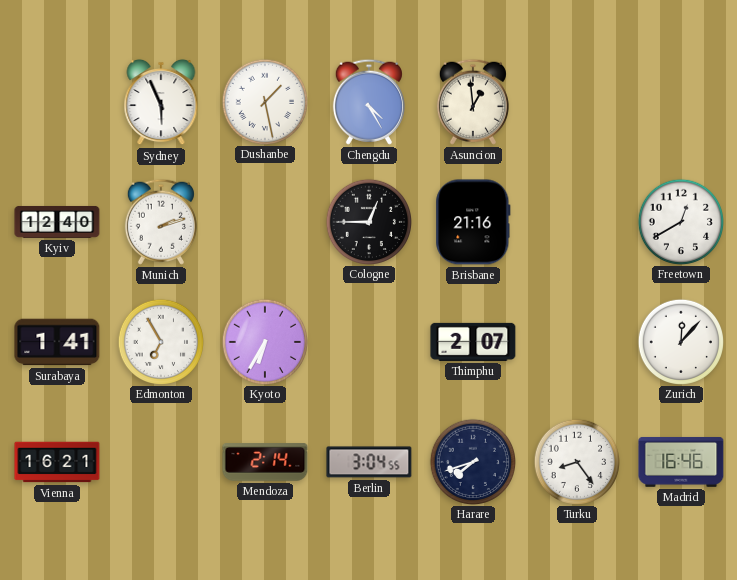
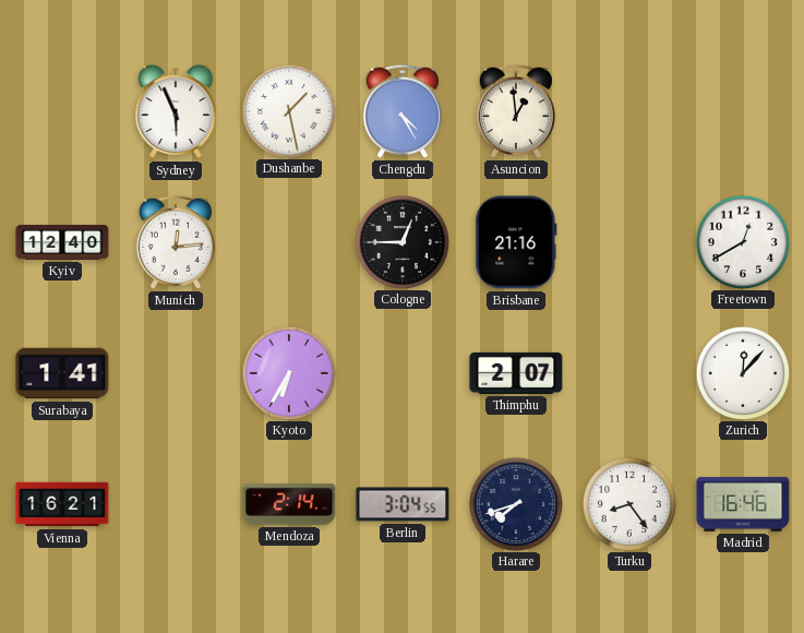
Munich: 2:12 -> 12:14 (176, 242)
Edmonton: 6:55 -> none (160, 341)
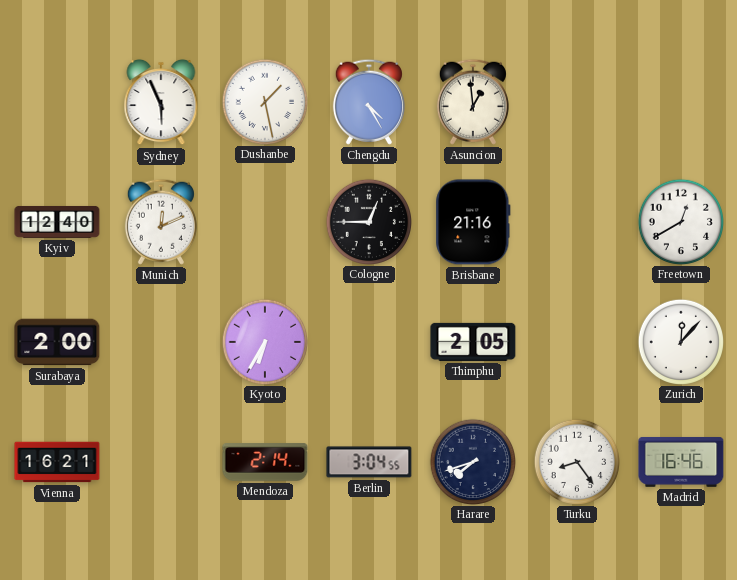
Munich: 12:14 -> 12:11 (161, 222)
Surabaya: 1:41 -> 2:00 (57, 342)
Thimphu: 2:07 -> 2:05 (473, 342)
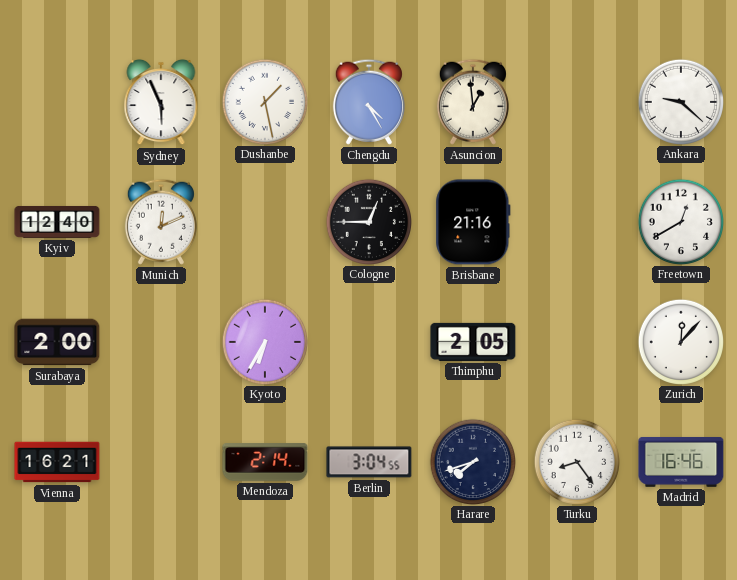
Ankara: none -> 9:22 (680, 101)
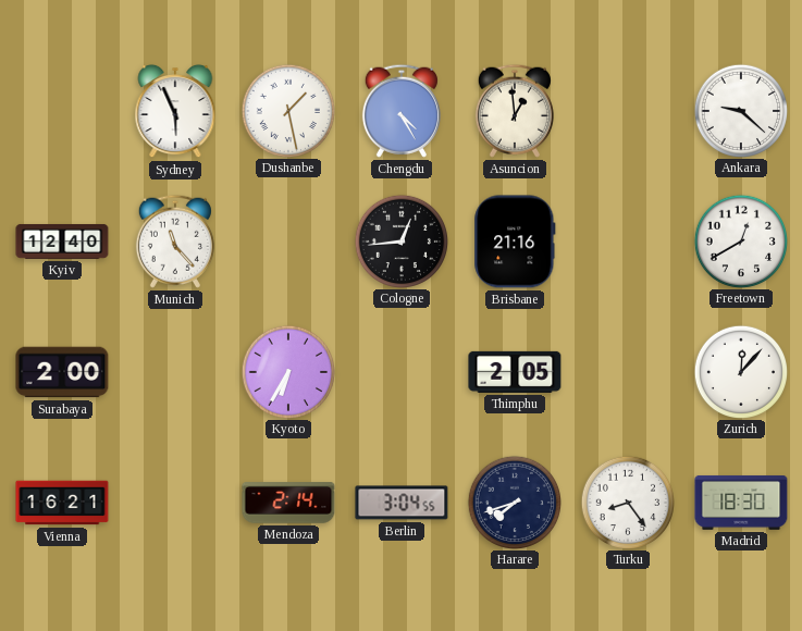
Munich: 12:11 -> 11:23 (175, 242)
Cologne: 12:45 -> 12:44 (400, 240)
Madrid: 16:46 -> 18:30 (741, 503)
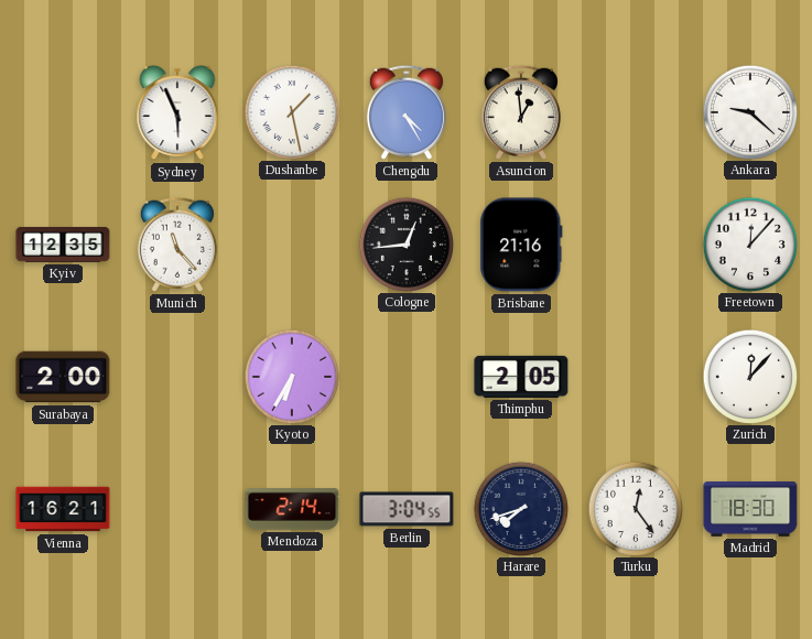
Kyiv: 12:40 -> 12:35 (63, 245)
Freetown: 12:40 -> 12:07 (749, 243)
Turku: 8:24 -> 12:24 (635, 508)
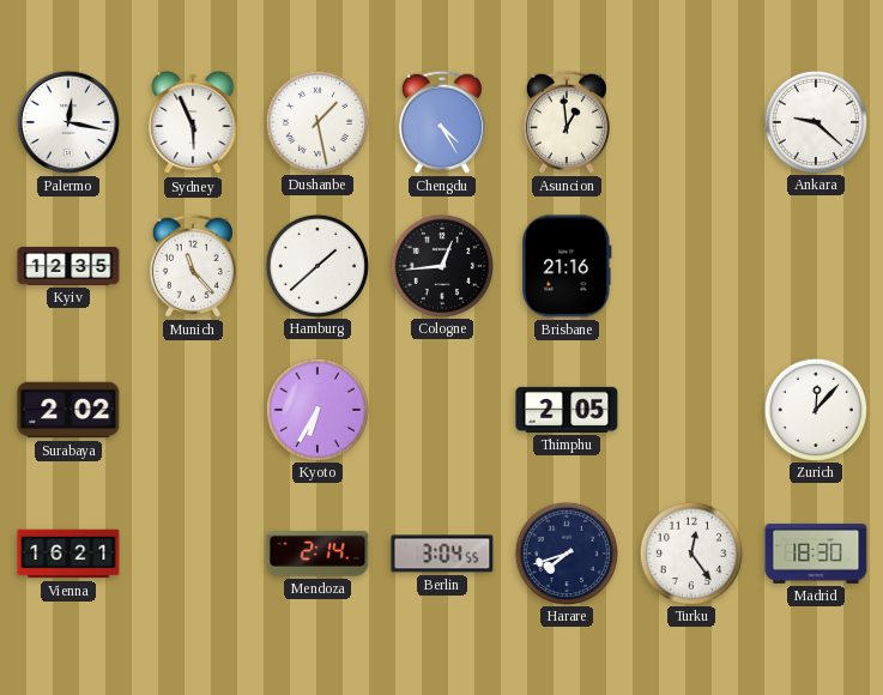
Palermo: none -> 12:17 (68, 122)
Hamburg: none -> 1:38 (316, 265)
Freetown: 12:07 -> none (749, 243)
Surabaya: 2:00 -> 2:02 (68, 410)
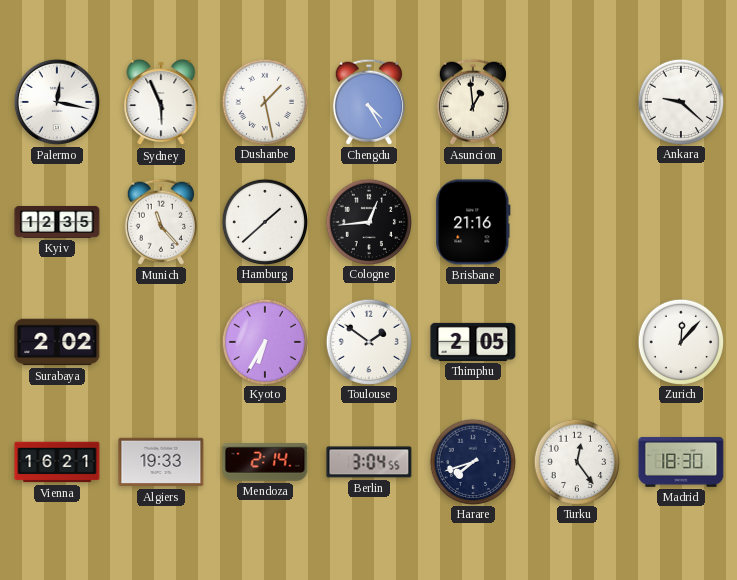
Toulouse: none -> 1:51 (368, 341)
Algiers: none -> 19:33 (161, 462)
